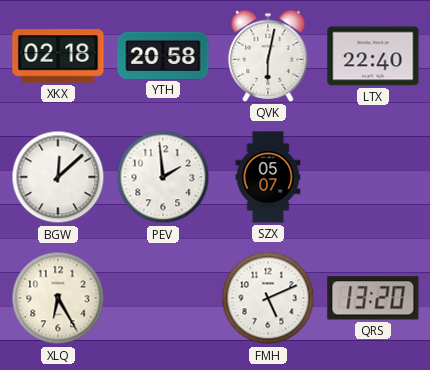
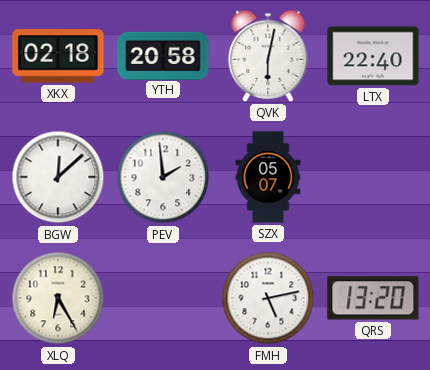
FMH: 5:11 -> 5:13 (268, 298)
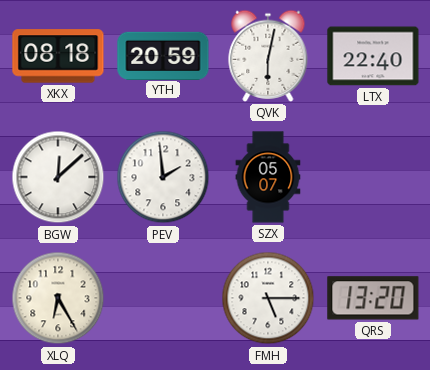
XKX: 02:18 -> 08:18 (58, 56)
YTH: 20:58 -> 20:59 (163, 55)
FMH: 5:13 -> 5:15 (268, 298)
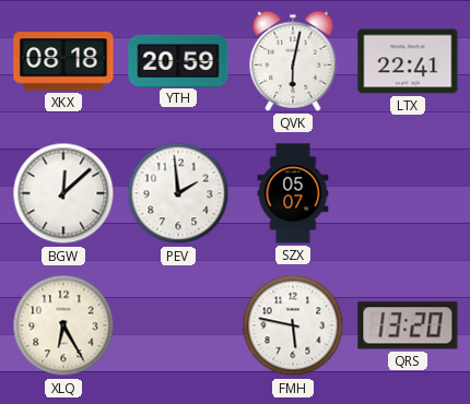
LTX: 22:40 -> 22:41 (408, 61)
FMH: 5:15 -> 5:47 (293, 325)
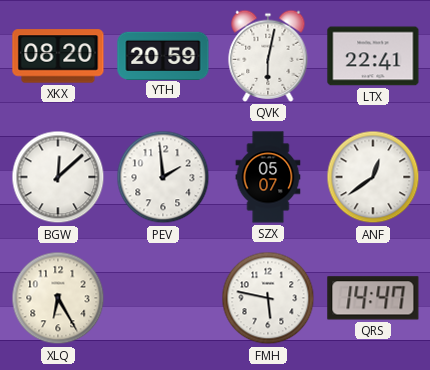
XKX: 08:18 -> 08:20 (58, 56)
ANF: none -> 12:39 (373, 177)
QRS: 13:20 -> 14:47 (373, 298)
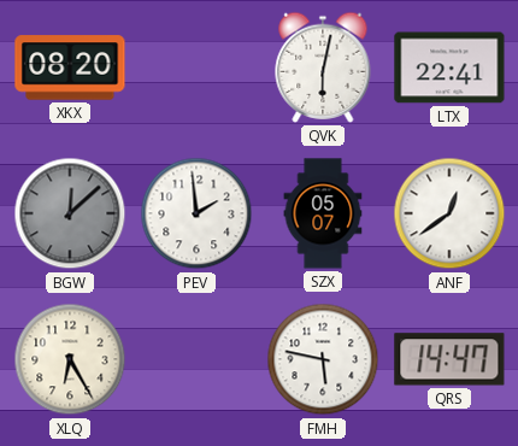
YTH: 20:59 -> none (163, 55)
BGW dial: white -> grey (70, 213)
